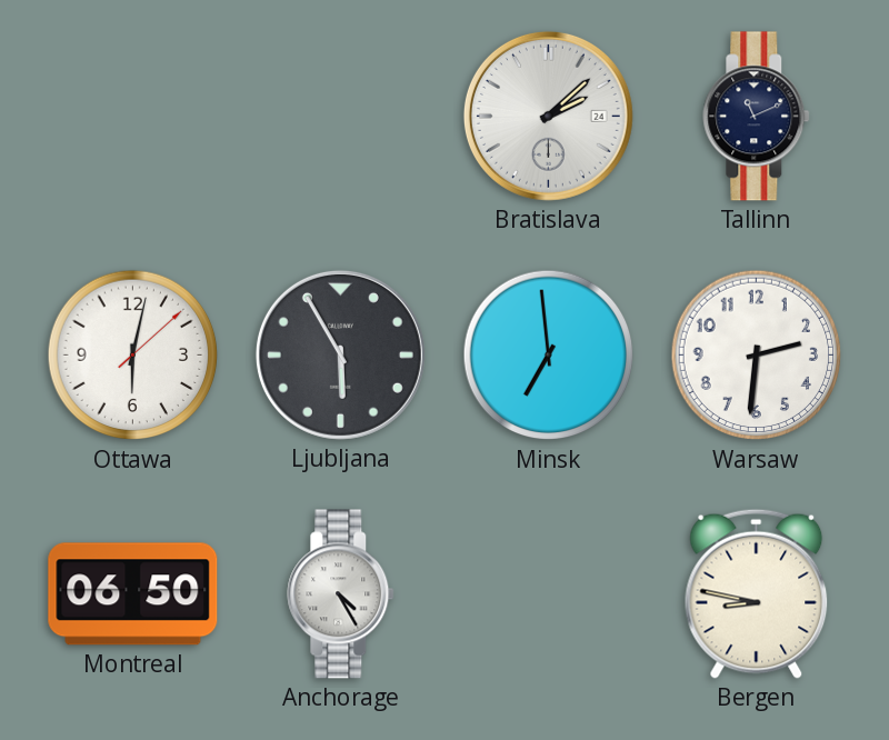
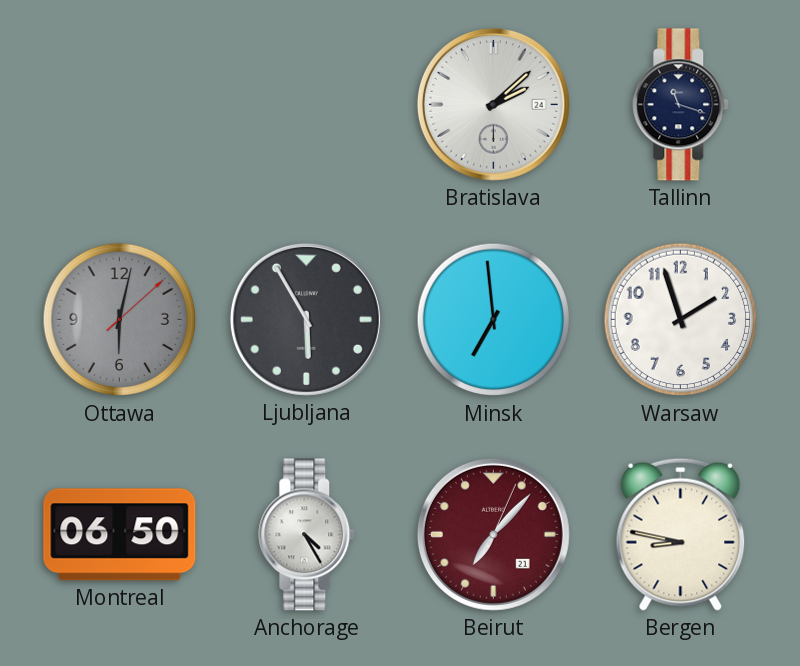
Tallinn: 11:11 -> 11:18 (681, 105)
Ottawa dial: white -> grey (120, 320)
Warsaw: 2:31 -> 1:57 (681, 320)
Beirut: none -> 7:07 (493, 534)
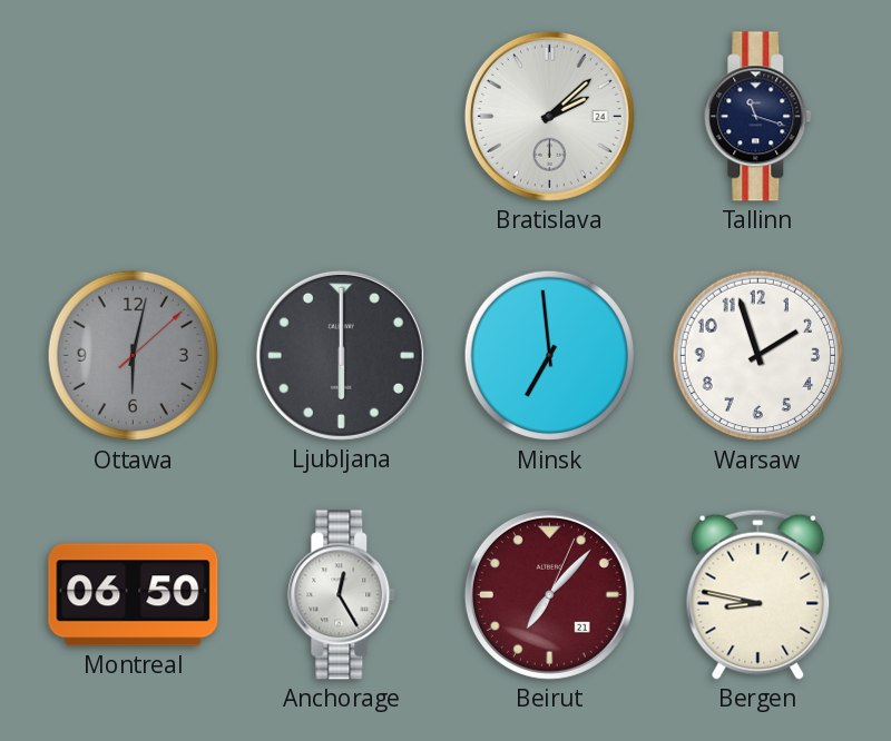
Ljubljana: 5:55 -> 6:00 (341, 355)
Anchorage: 4:25 -> 12:25 (342, 595)
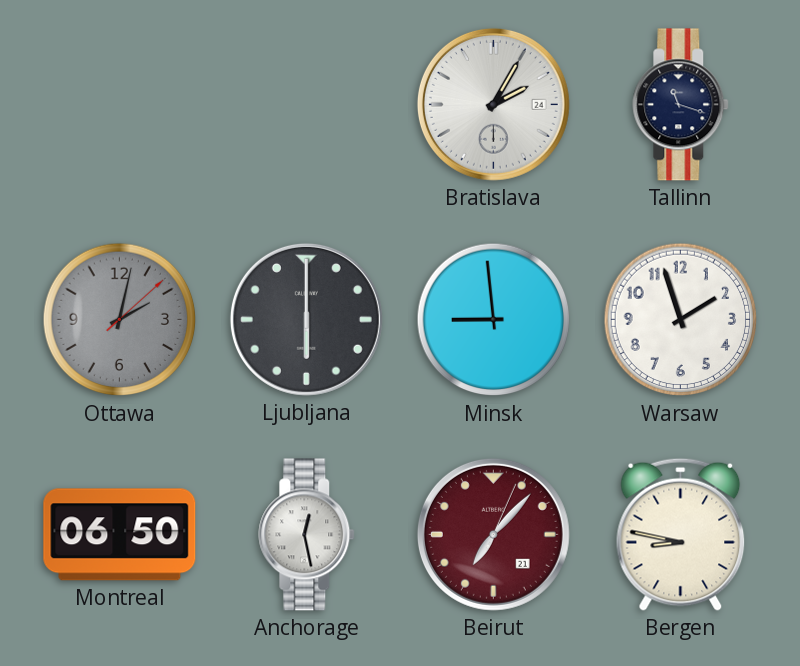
Bratislava: 2:08 -> 2:05 (493, 104)
Ottawa: 6:02 -> 2:02 (120, 320)
Minsk: 6:59 -> 8:59 (494, 320)
Anchorage: 12:25 -> 12:28 (307, 535)
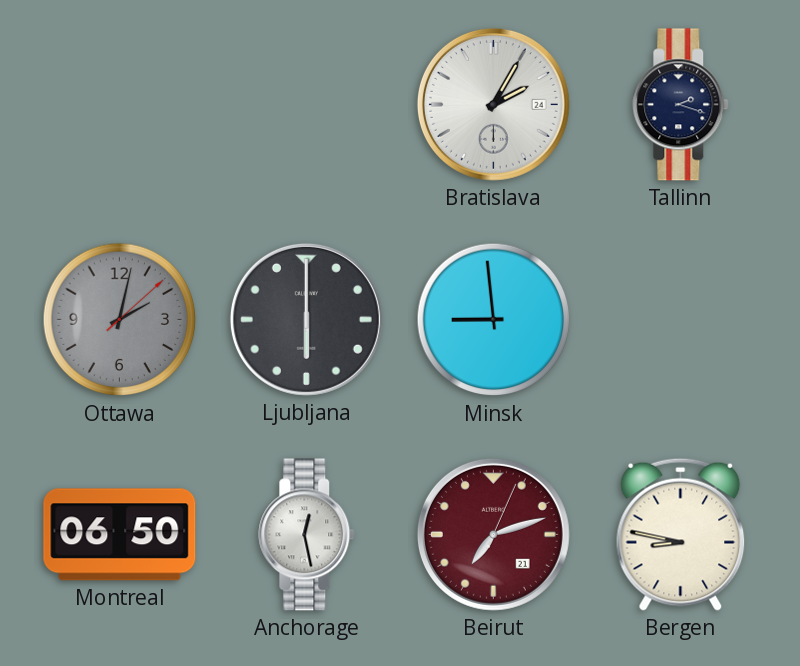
Tallinn: 11:18 -> 2:18 (681, 105)
Warsaw: 1:57 -> none (681, 320)
Beirut: 7:07 -> 7:12 (493, 534)
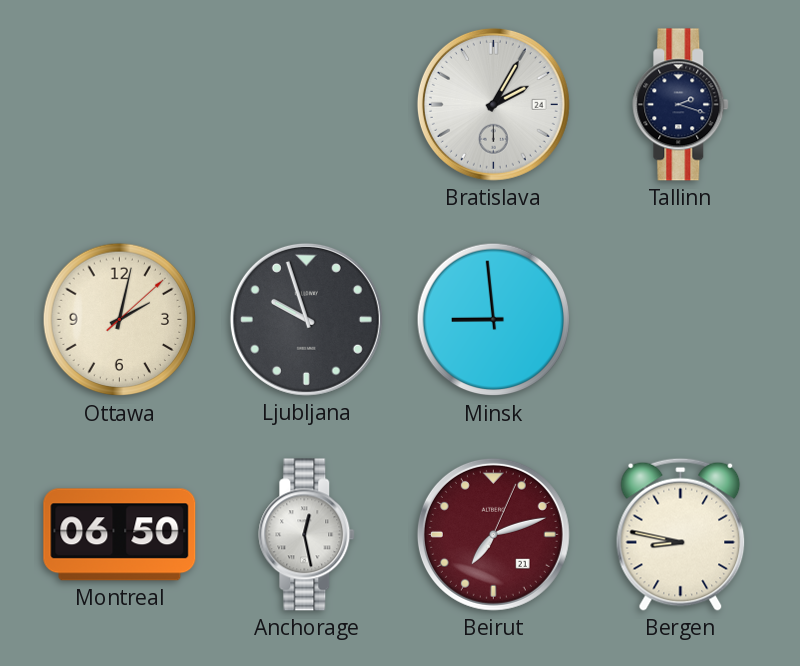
Ottawa dial: grey -> cream (120, 320)
Ljubljana: 6:00 -> 9:57 (306, 319)
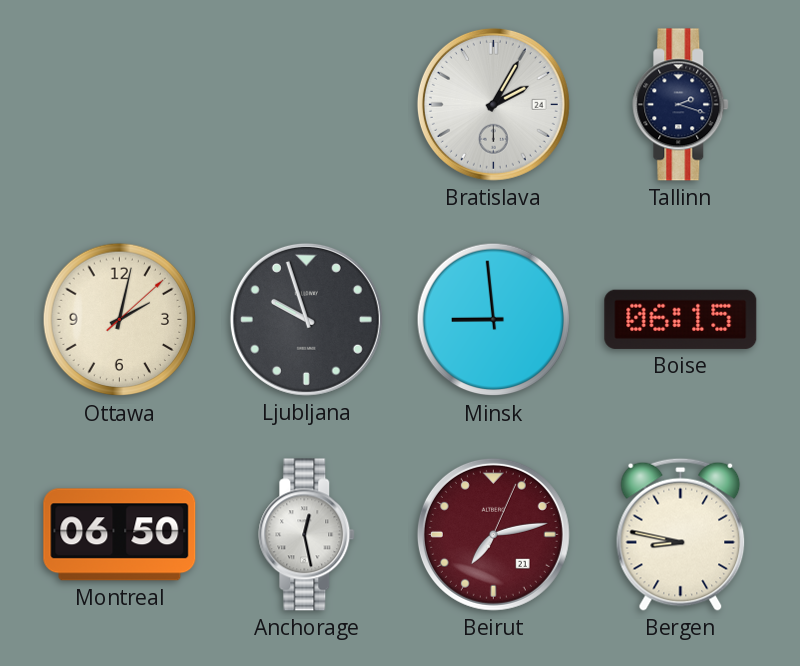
Boise: none -> 06:15 (681, 319)
Beirut: 7:12 -> 7:13 (493, 534)
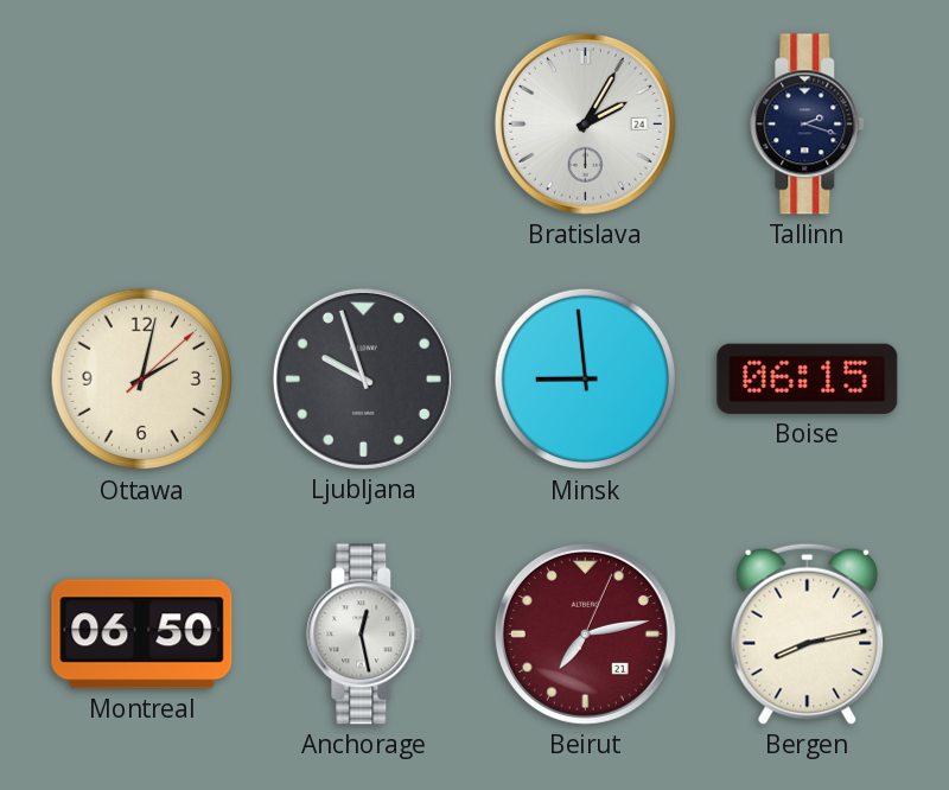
Bergen: 8:47 -> 8:13 (808, 633)
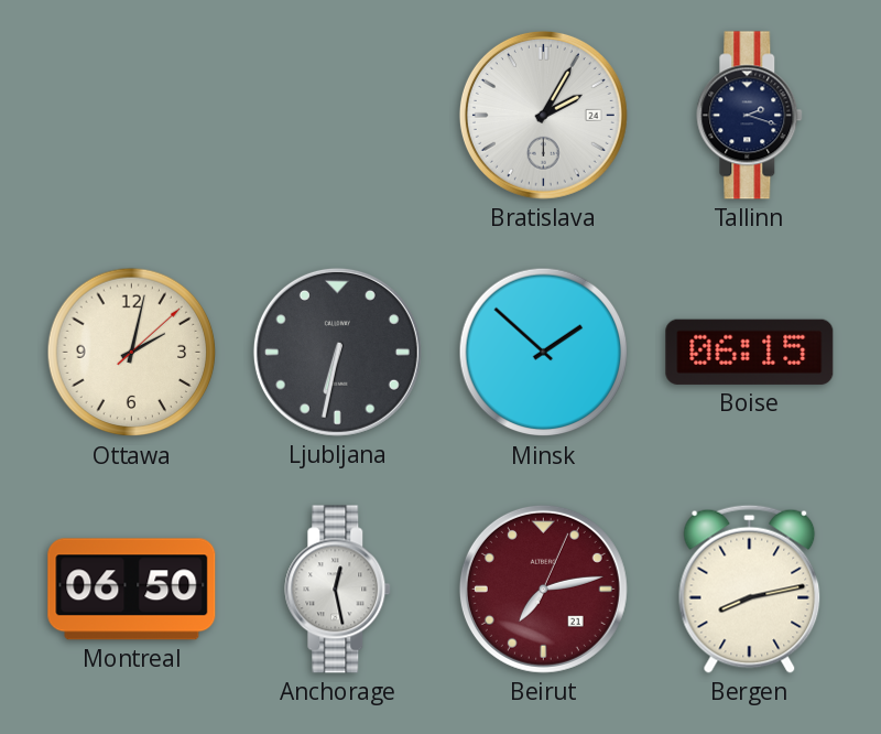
Ljubljana: 9:57 -> 6:32 (337, 352)
Minsk: 8:59 -> 1:52 (544, 353)
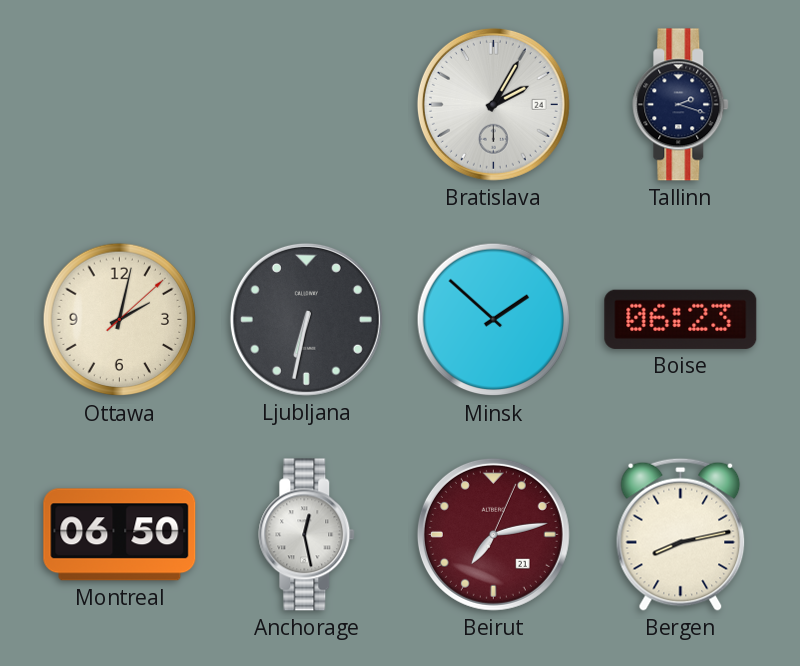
Boise: 06:15 -> 06:23 (681, 319)
